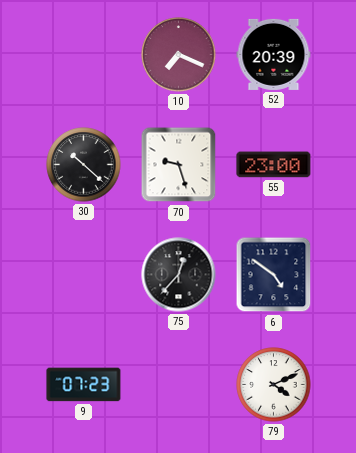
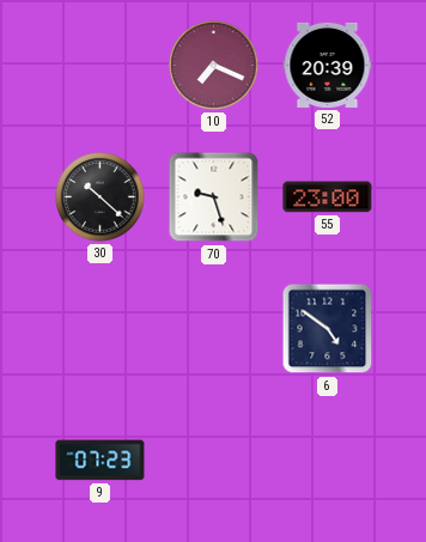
75: 12:37 -> none (179, 275)
79: 4:11 -> none (274, 385)
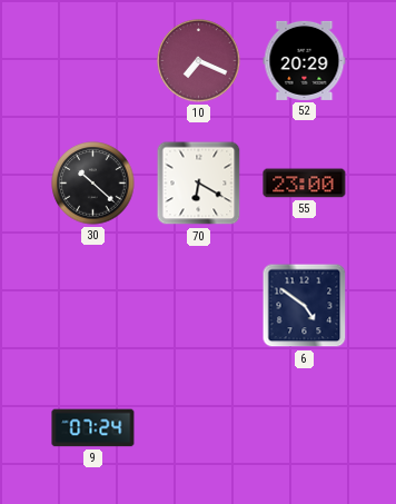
52: 20:39 -> 20:29 (305, 60)
70: 9:27 -> 6:20 (199, 184)
9: 07:23 -> 07:24 (93, 428)
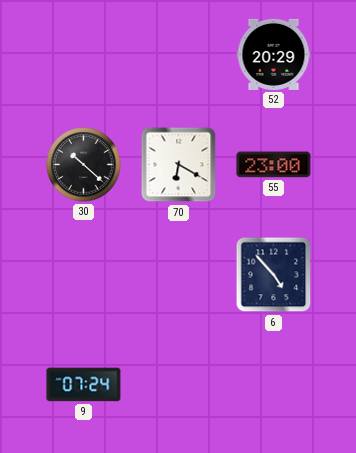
10: 7:19 -> none (199, 61)
6: 4:51 -> 4:53 (274, 275)
